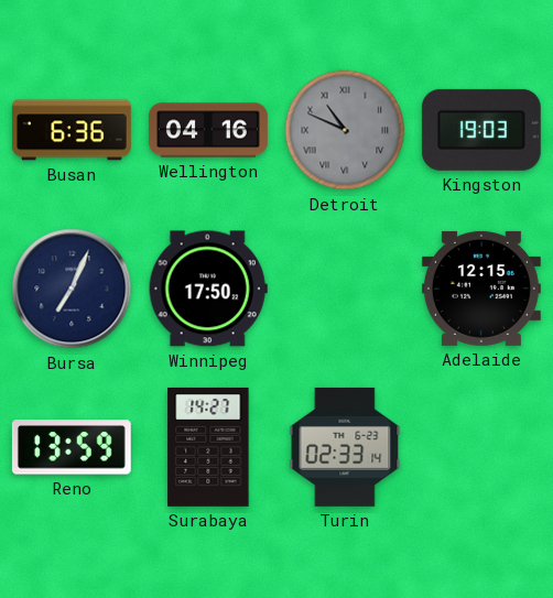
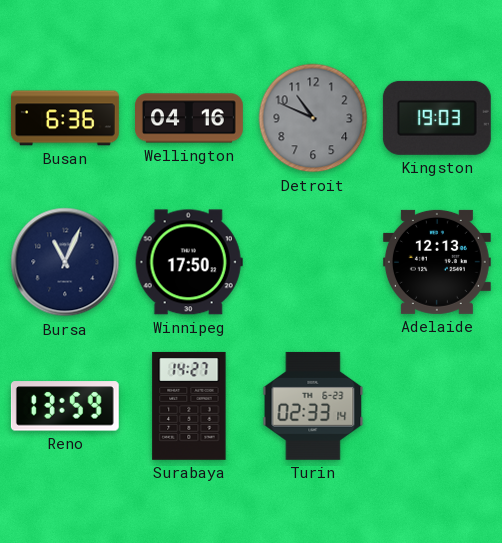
Detroit numerals: Roman -> Arabic (313, 118)
Bursa: 7:04 -> 11:04 (65, 262)
Adelaide: 12:15 -> 12:13 (437, 262)
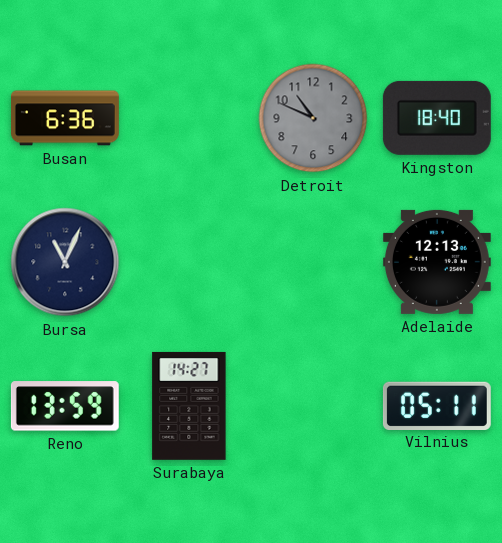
Wellington: 04:16 -> none (190, 118)
Kingston: 19:03 -> 18:40 (437, 118)
Winnipeg: 17:50 -> none (189, 262)
Turin: 02:33 -> none (313, 406)
Vilnius: none -> 05:11 (437, 405)
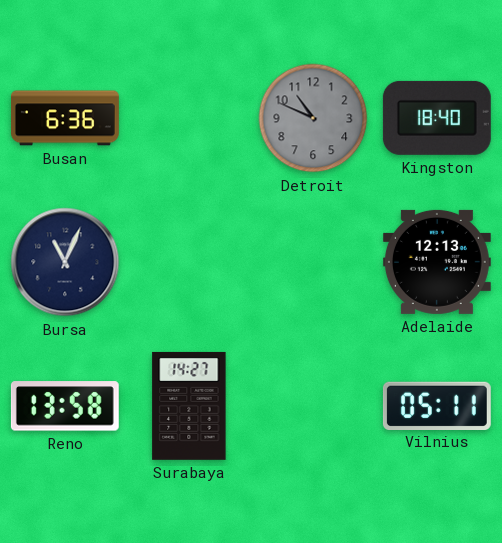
Reno: 13:59 -> 13:58 (65, 406)
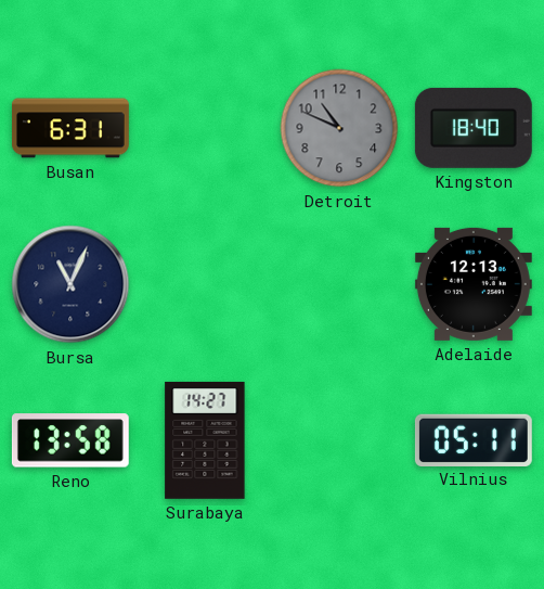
Busan: 6:36 -> 6:31 (70, 128)
